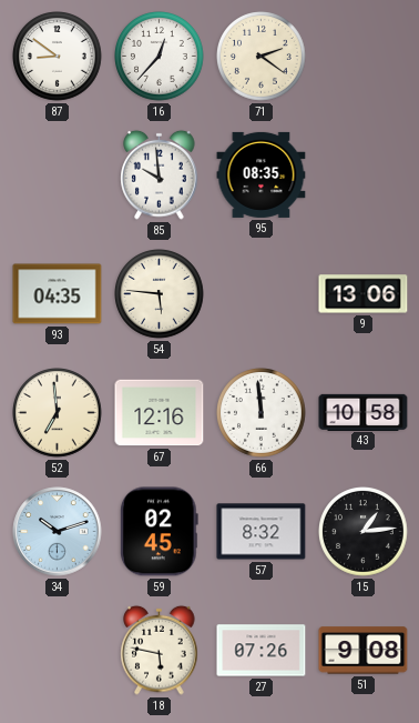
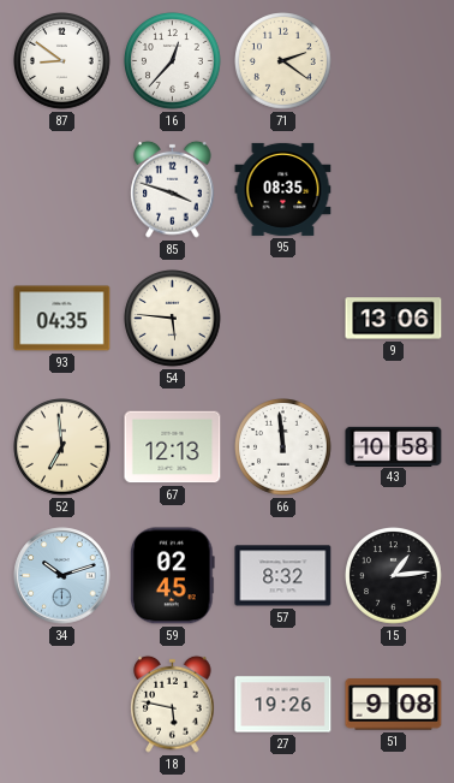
85: 9:59 -> 3:48 (173, 189)
67: 12:16 -> 12:13 (173, 447)
27: 07:26 -> 19:26 (283, 705)
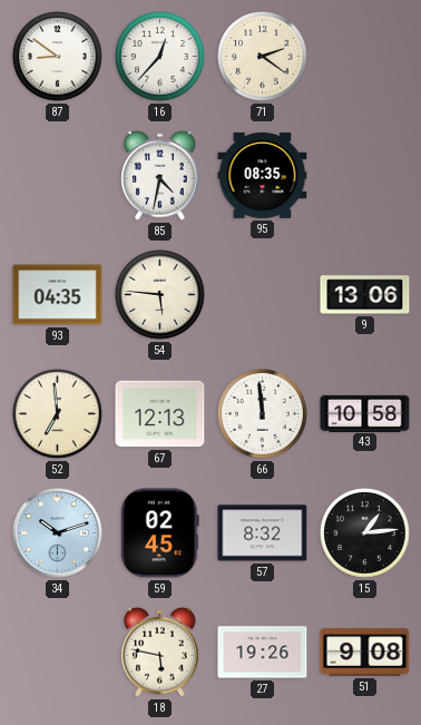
85: 3:48 -> 4:32 (160, 175)
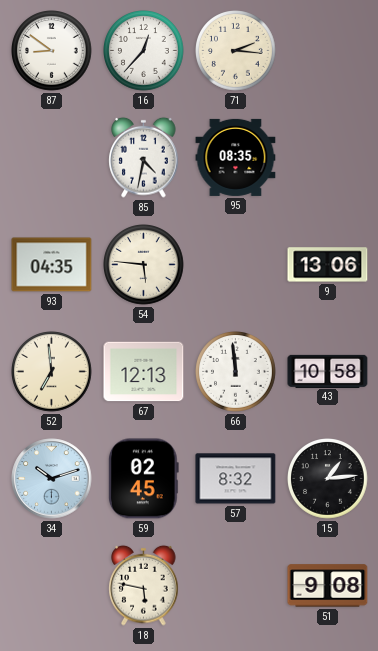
71: 2:21 -> 2:16 (236, 51)
27: 19:26 -> none (263, 653)
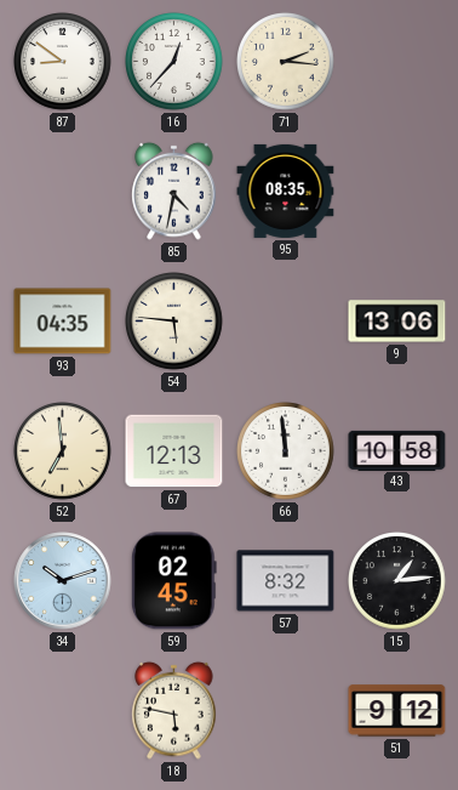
51: 9:08 -> 9:12 (397, 711)
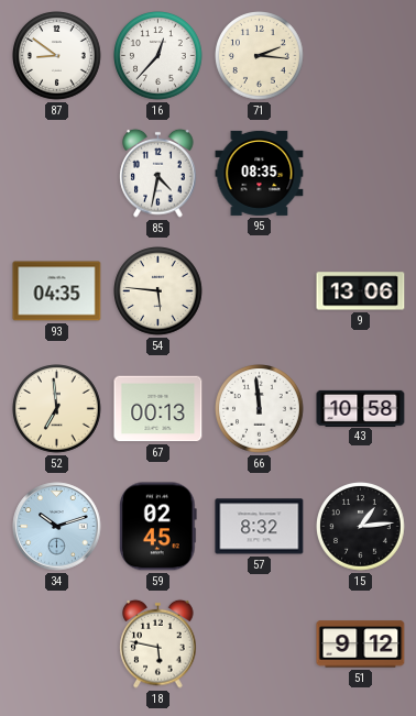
67: 12:13 -> 00:13 (158, 409)
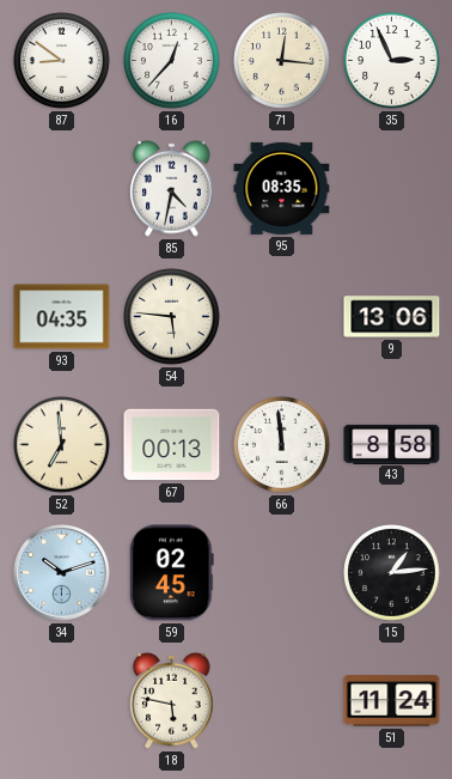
71: 2:16 -> 12:16 (282, 61)
35: none -> 2:56 (392, 61)
43: 10:58 -> 8:58 (392, 444)
57: 8:32 -> none (260, 527)
51: 9:12 -> 11:24 (392, 701)
